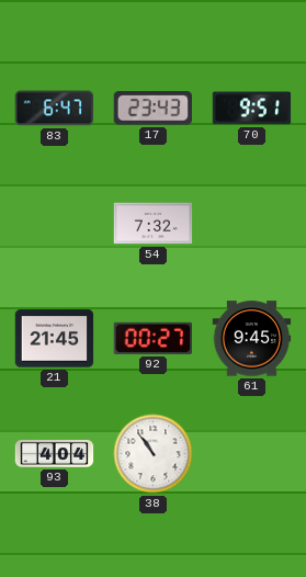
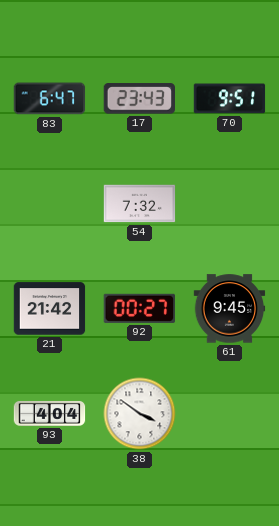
21: 21:45 -> 21:42 (50, 309)
38: 10:54 -> 3:51 (140, 414)
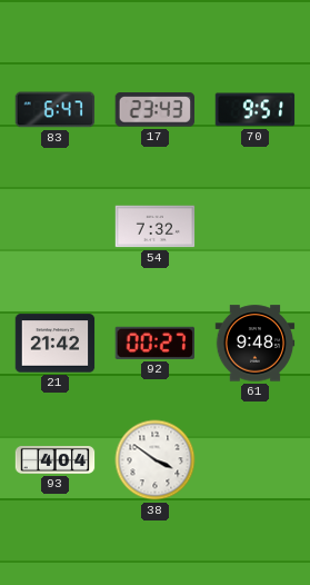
61: 9:45 -> 9:48 (256, 344)
